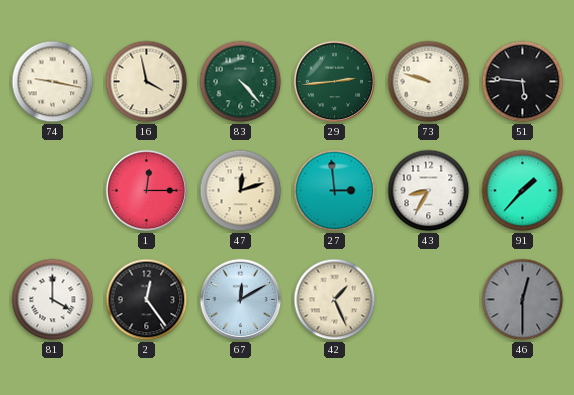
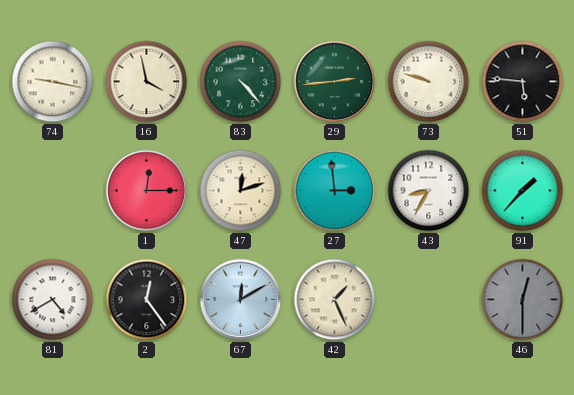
81: 4:00 -> 4:40 (53, 300)
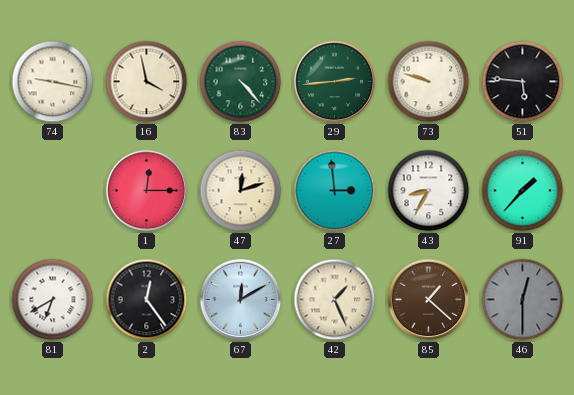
81: 4:40 -> 6:40 (53, 300)
85: none -> 1:22 (429, 300)
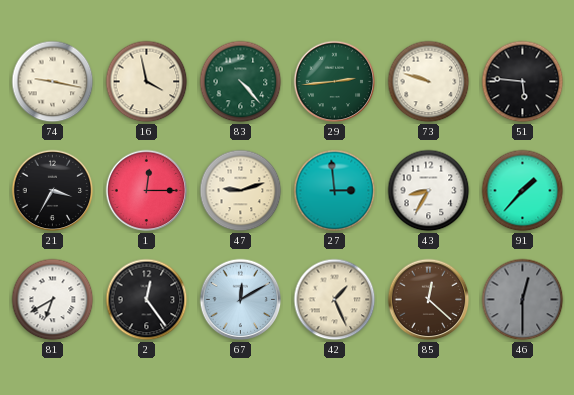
21: none -> 3:35 (53, 191)
47: 12:12 -> 9:12 (241, 191)
85: 1:22 -> 12:22 (429, 300)
